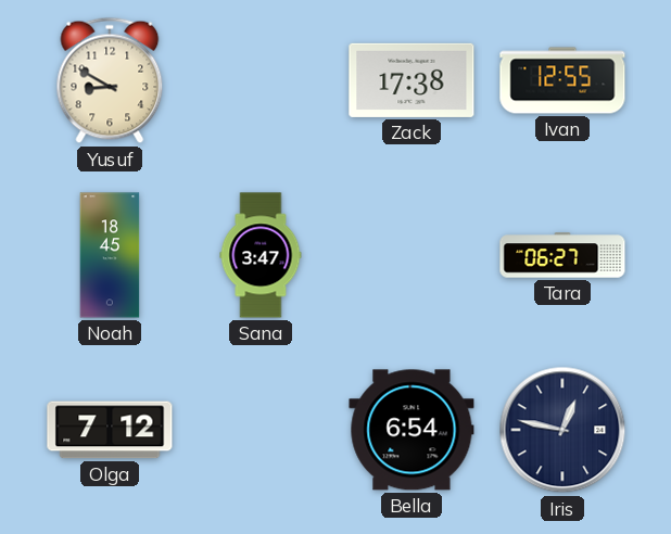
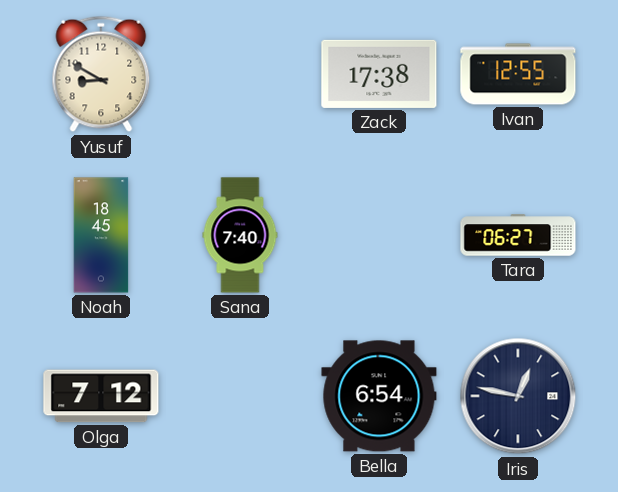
Sana: 3:47 -> 7:40 (240, 235)
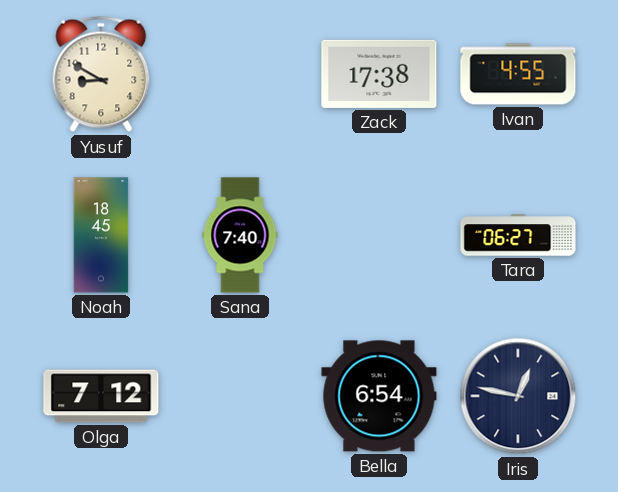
Ivan: 12:55 -> 4:55 (518, 74)
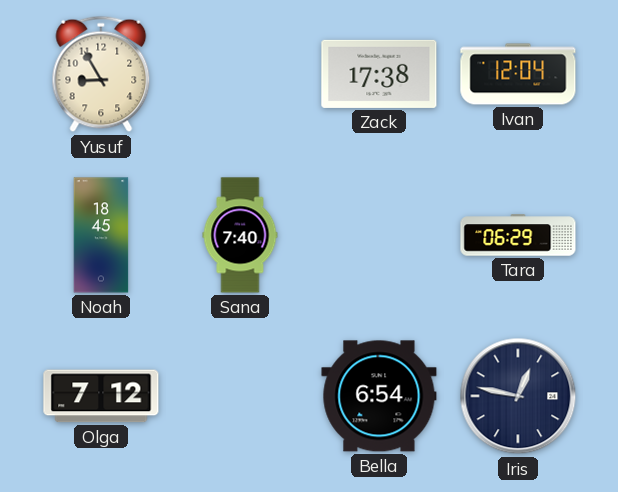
Yusuf: 8:50 -> 8:55 (101, 74)
Ivan: 4:55 -> 12:04 (518, 74)
Tara: 06:27 -> 06:29 (518, 235)
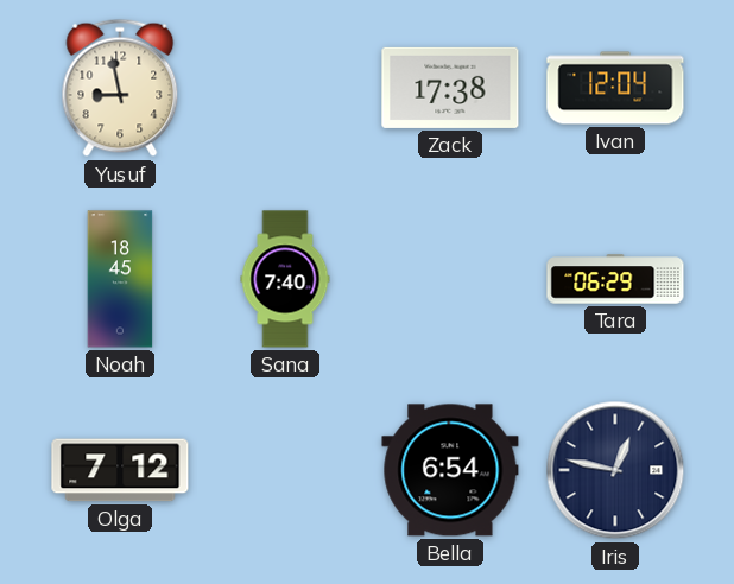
Yusuf: 8:55 -> 8:58 (120, 88)
